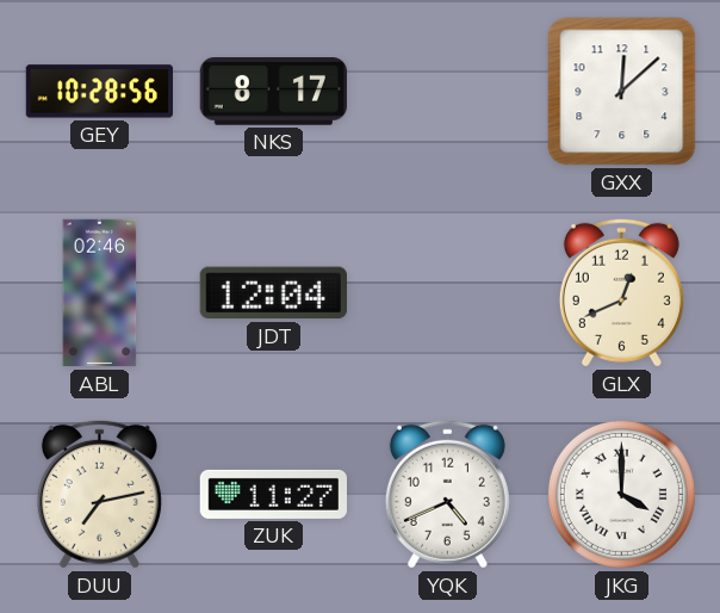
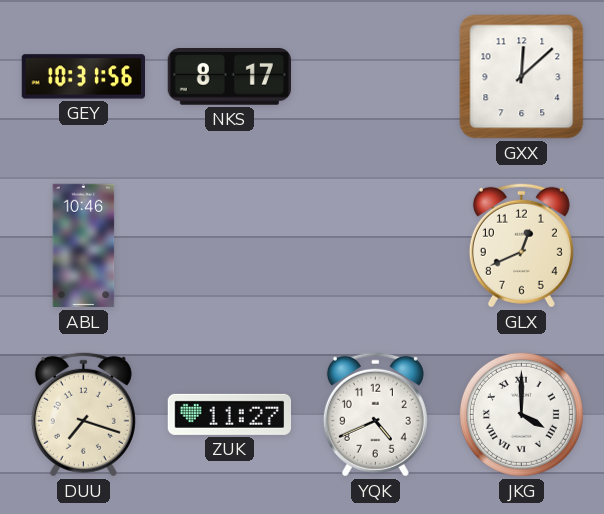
GEY: 10:28 -> 10:31 (83, 77)
ABL: 02:46 -> 10:46 (84, 246)
JDT: 12:04 -> none (273, 293)
DUU: 7:13 -> 7:18 (83, 414)
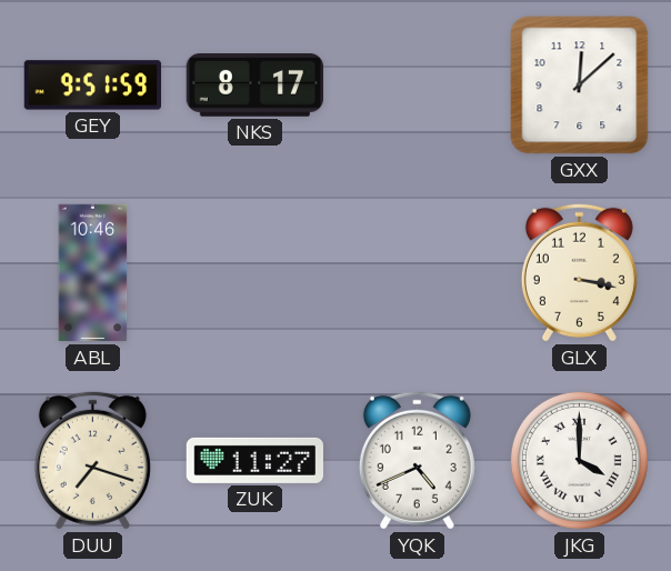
GEY: 10:31 -> 9:51 (92, 86)
GLX: 12:41 -> 3:17 (579, 272)
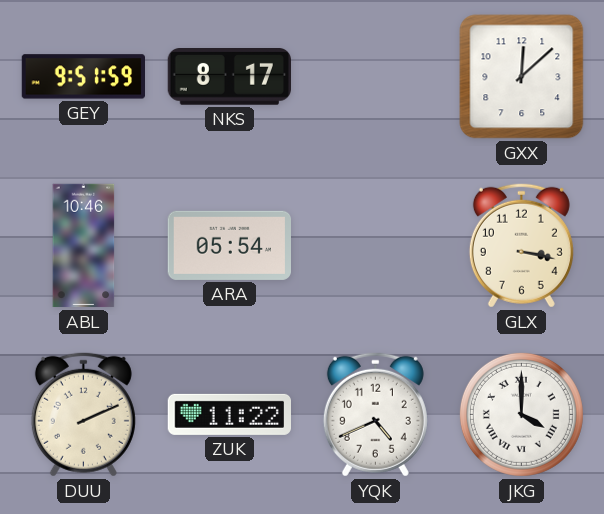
ARA: none -> 05:54 (229, 245)
DUU: 7:18 -> 2:11 (83, 414)
ZUK: 11:27 -> 11:22 (229, 414)
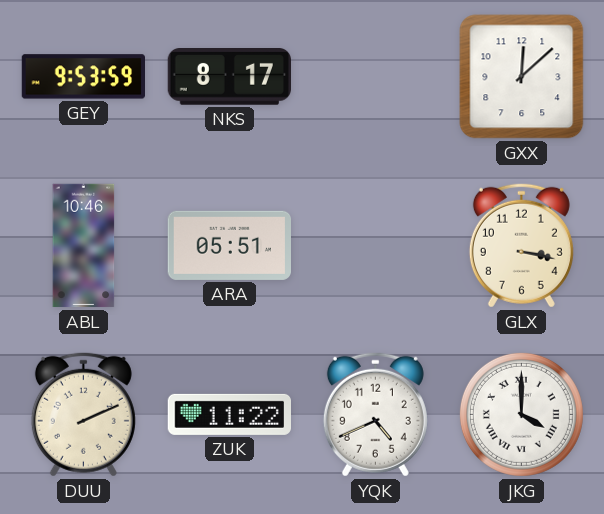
GEY: 9:51 -> 9:53 (83, 77)
ARA: 05:54 -> 05:51 (229, 245)
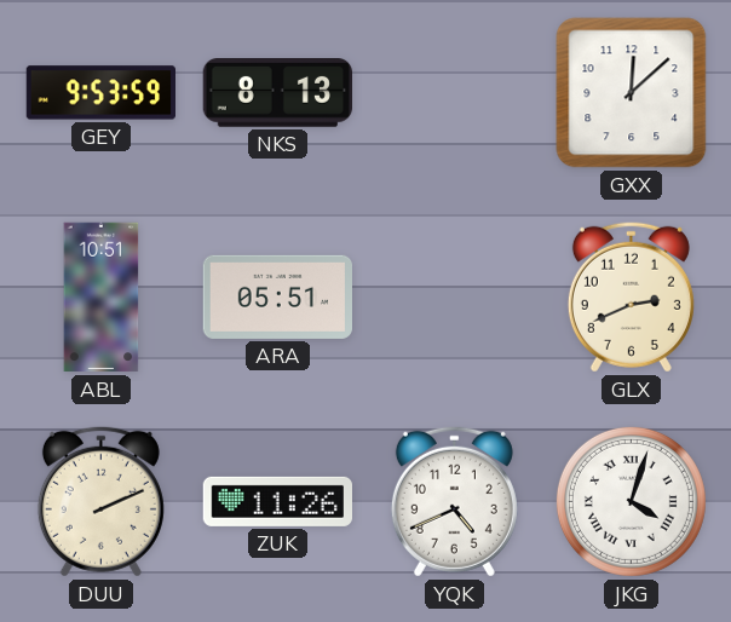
NKS: 8:17 -> 8:13 (277, 93)
ABL: 10:46 -> 10:51 (102, 298)
GLX: 3:17 -> 2:41 (631, 296)
ZUK: 11:22 -> 11:26 (277, 501)
JKG: 4:00 -> 4:03 (631, 501)
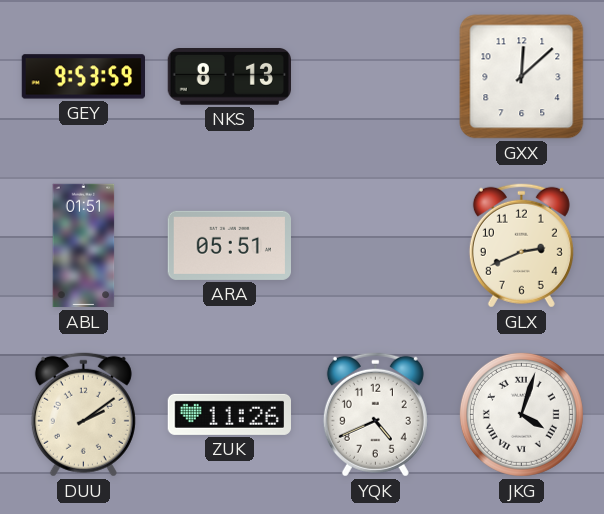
ABL: 10:51 -> 01:51 (84, 246)
DUU: 2:11 -> 2:09 (83, 414)
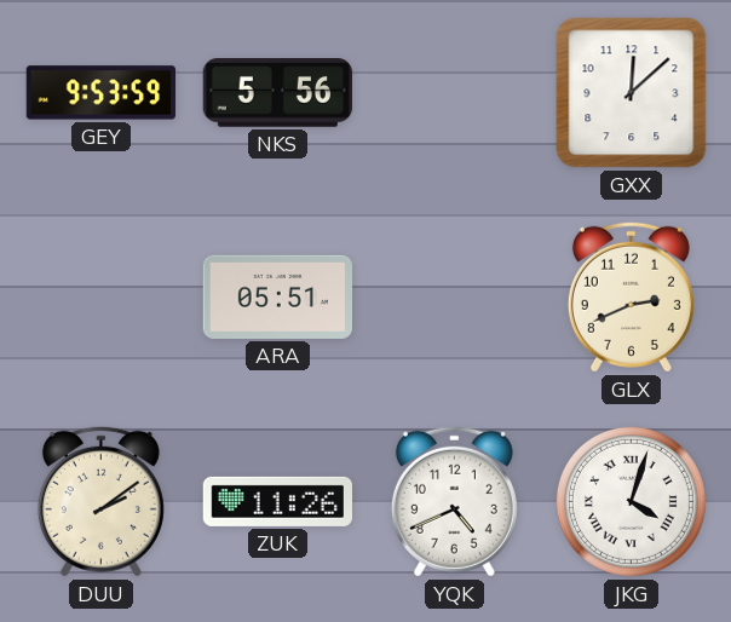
NKS: 8:13 -> 5:56 (277, 93)
ABL: 01:51 -> none (84, 246)
